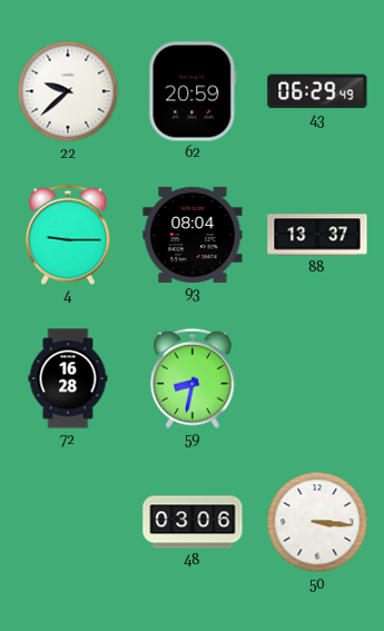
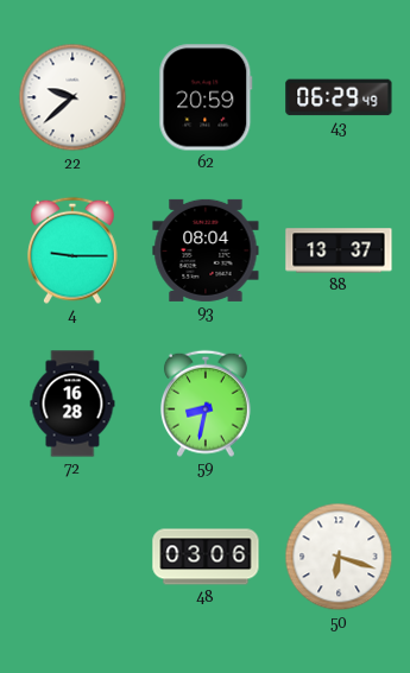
50: 3:16 -> 6:18 (339, 557)
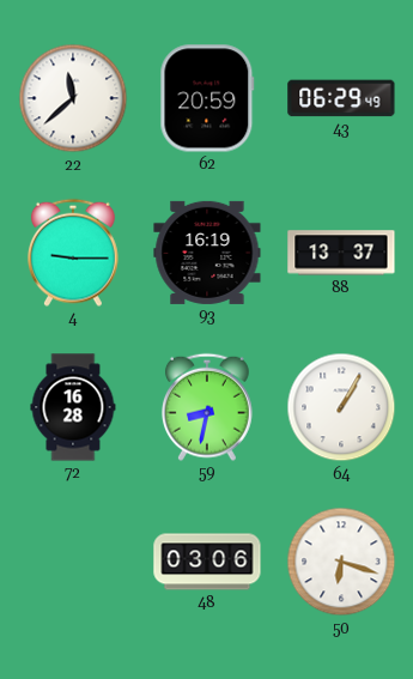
22: 9:38 -> 11:38 (73, 98)
93: 08:04 -> 16:19 (207, 253)
64: none -> 1:05 (341, 407)
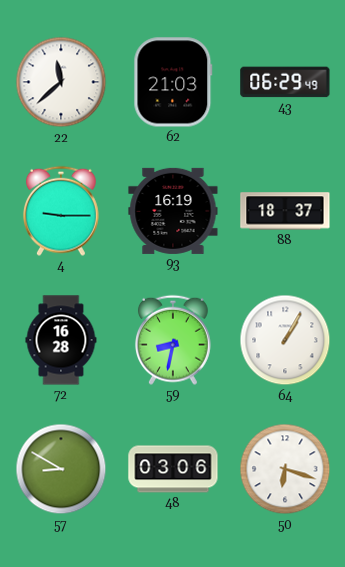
62: 20:59 -> 21:03 (173, 82)
88: 13:37 -> 18:37 (285, 211)
57: none -> 8:50 (61, 469)
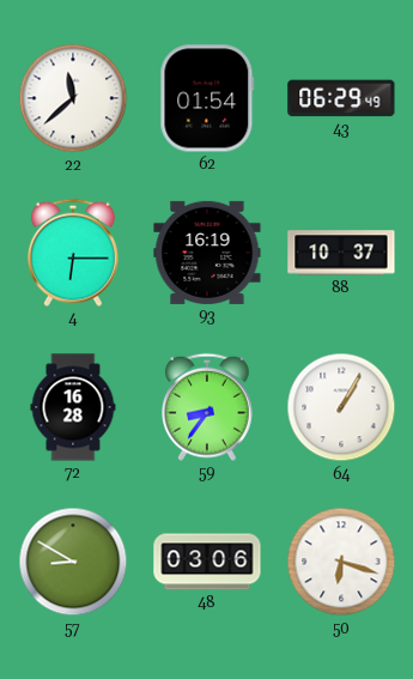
62: 21:03 -> 01:54 (207, 98)
4: 9:15 -> 6:15 (73, 253)
88: 18:37 -> 10:37 (341, 253)
59: 8:32 -> 8:36 (207, 407)
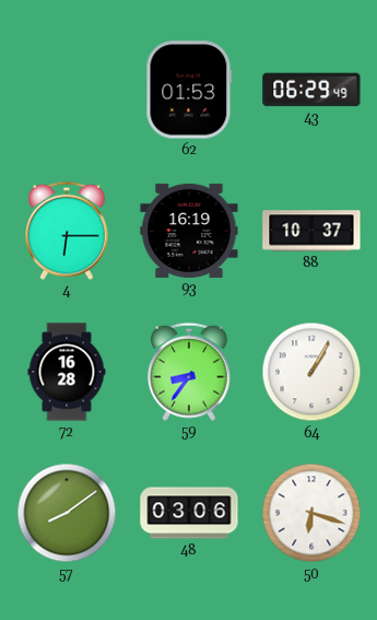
22: 11:38 -> none (73, 98)
62: 01:54 -> 01:53 (189, 90)
57: 8:50 -> 8:09 (67, 513)
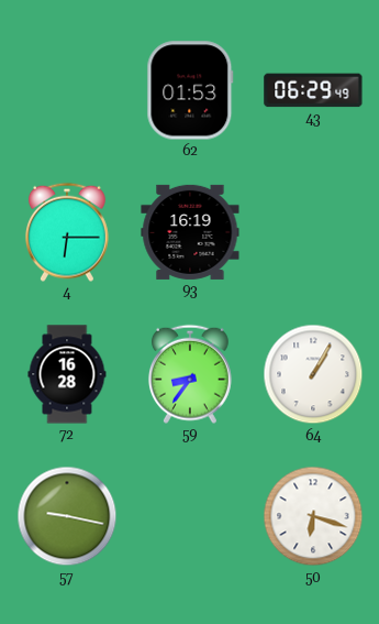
88: 10:37 -> none (311, 231)
57: 8:09 -> 9:17 (67, 516)
48: 03:06 -> none (189, 513)
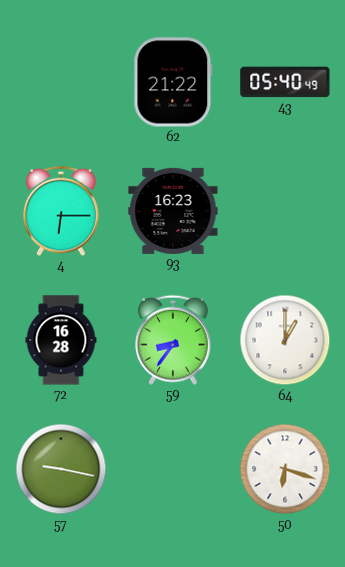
62: 01:53 -> 21:22 (173, 82)
43: 06:29 -> 05:40 (285, 82)
93: 16:19 -> 16:23 (173, 211)
64: 1:05 -> 1:00 (285, 340)
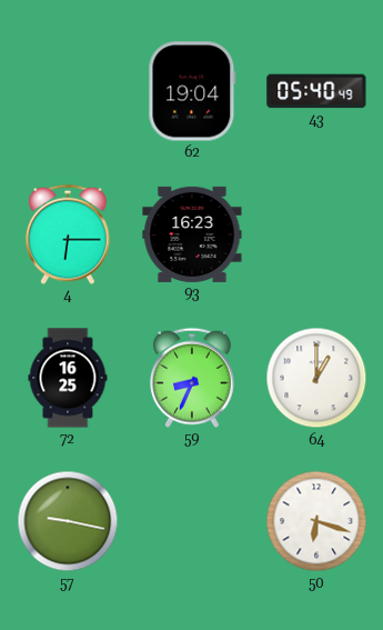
62: 21:22 -> 19:04 (192, 91)
72: 16:28 -> 16:25 (68, 378)
59: 8:36 -> 8:34 (192, 378)
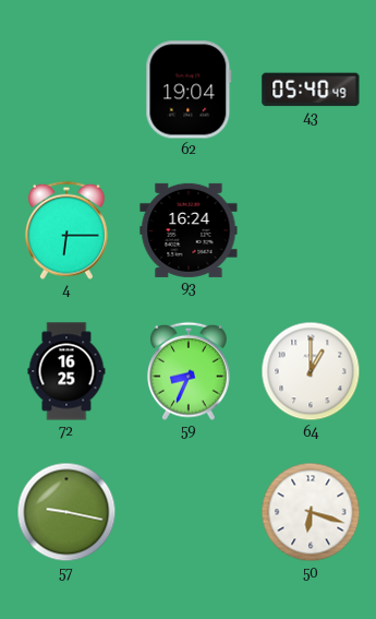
93: 16:23 -> 16:24 (189, 230)
